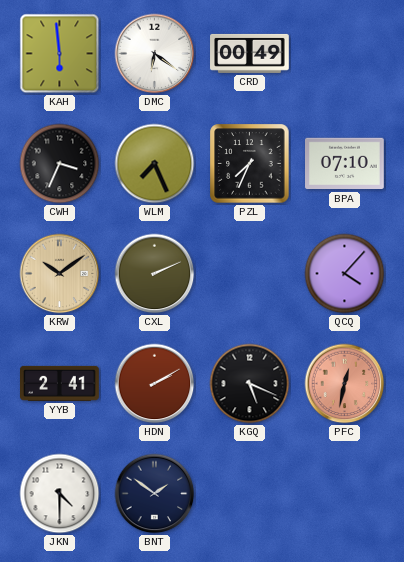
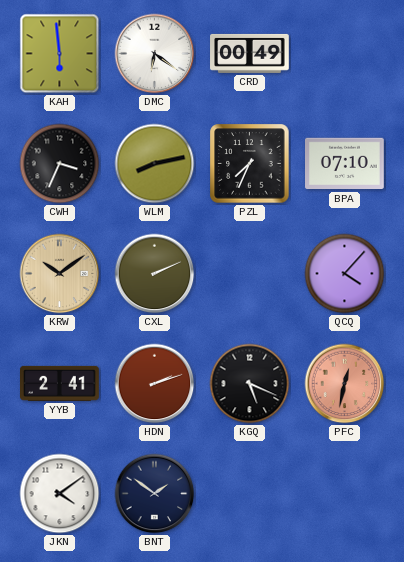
WLM: 7:26 -> 8:13 (155, 164)
HDN: 2:10 -> 2:12 (155, 384)
JKN: 4:30 -> 4:09 (60, 494)
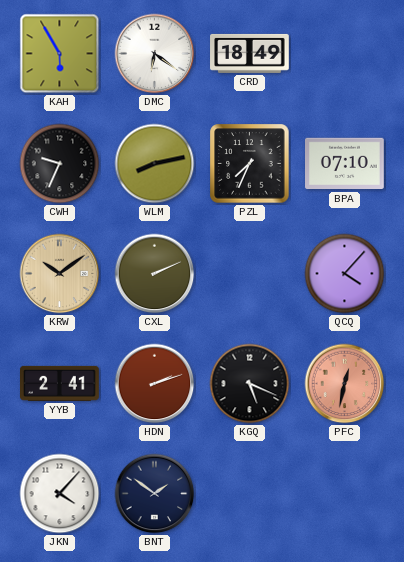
KAH: 5:59 -> 5:55 (60, 54)
CRD: 00:49 -> 18:49 (250, 53)
CWH: 3:34 -> 9:34 (60, 164)
JKN: 4:09 -> 4:07 (60, 494)
